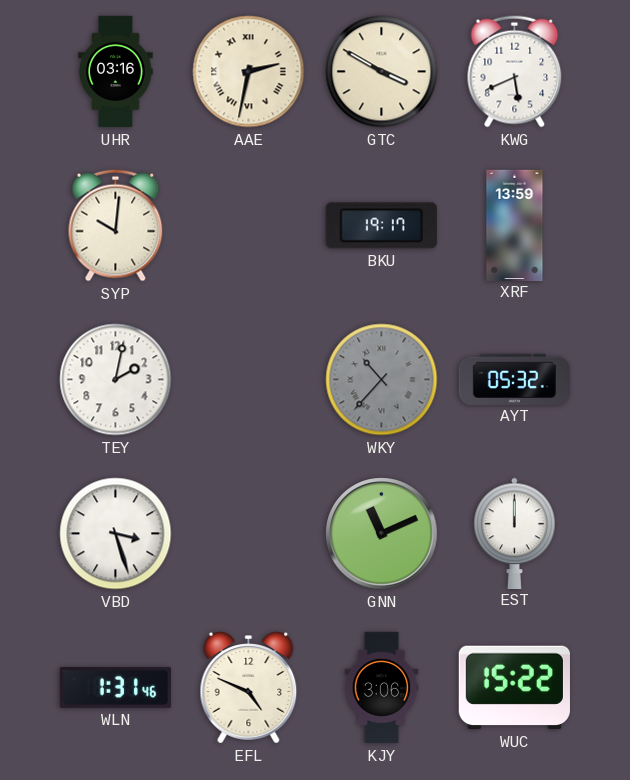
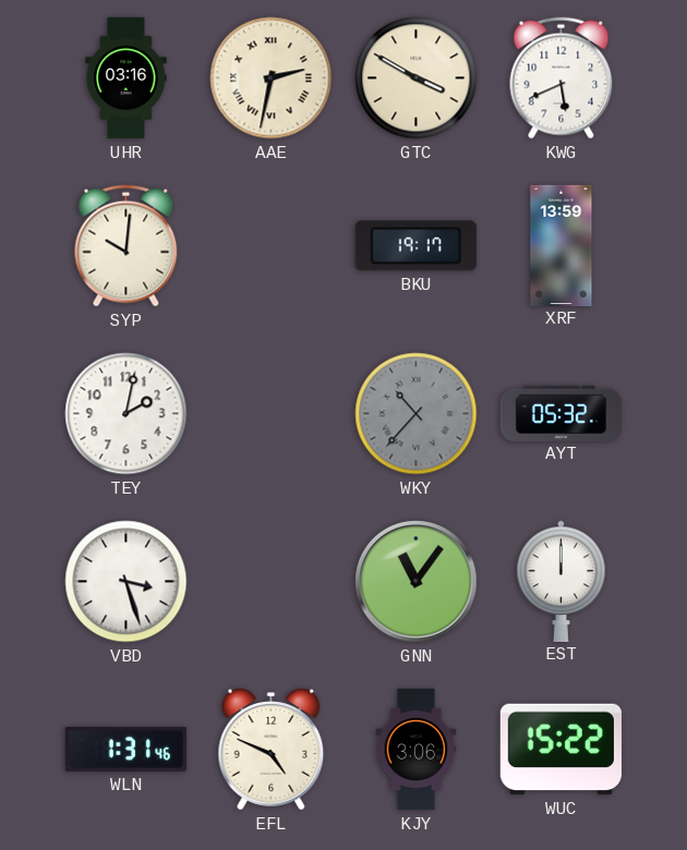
GNN: 11:11 -> 11:06 (417, 582)
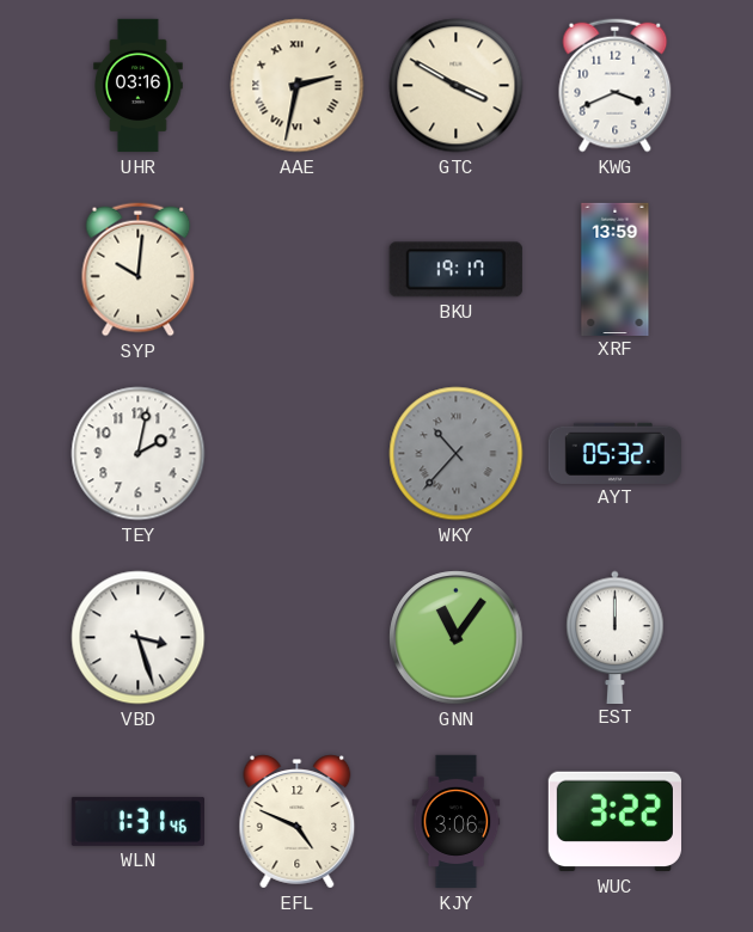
KWG: 5:41 -> 3:41 (616, 86)
WUC: 15:22 -> 3:22 (614, 822)
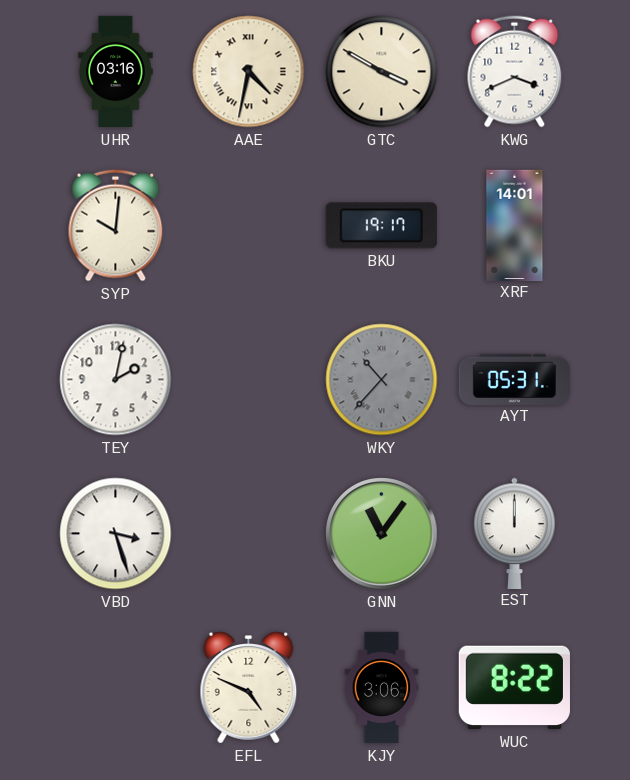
AAE: 2:32 -> 4:32 (249, 72)
XRF: 13:59 -> 14:01 (515, 225)
AYT: 05:32 -> 05:31 (514, 379)
WLN: 1:31 -> none (137, 821)
WUC: 3:22 -> 8:22 (514, 688)
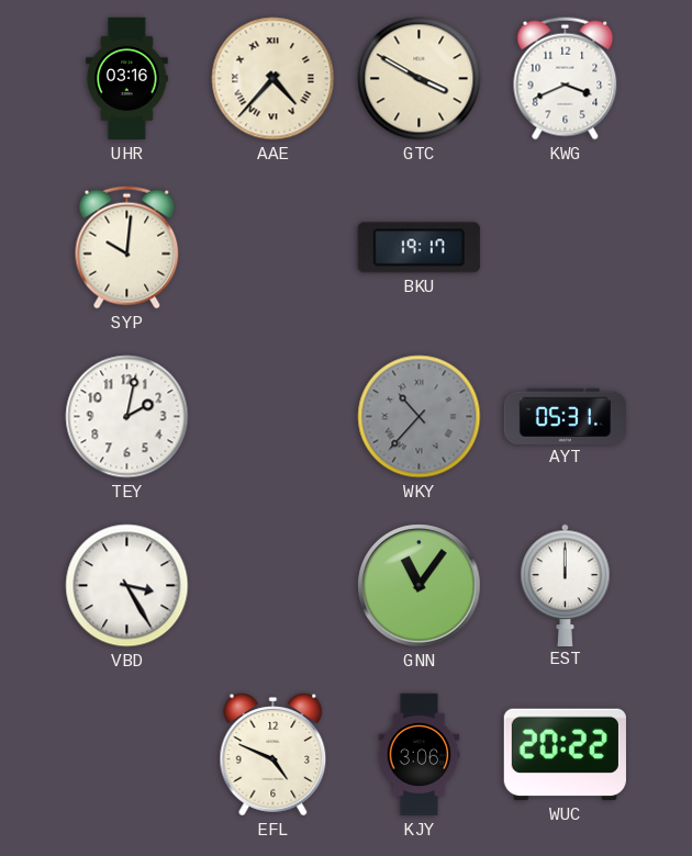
AAE: 4:32 -> 4:37 (274, 79)
XRF: 14:01 -> none (515, 225)
VBD: 3:27 -> 3:25 (127, 586)
WUC: 8:22 -> 20:22 (565, 755)
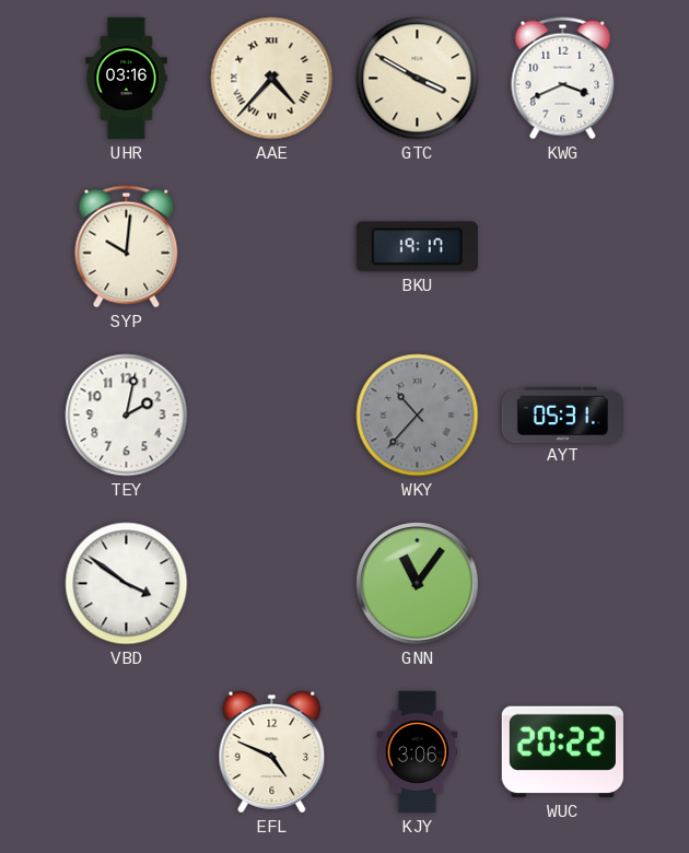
VBD: 3:25 -> 3:51 (127, 584)
EST: 12:00 -> none (566, 585)
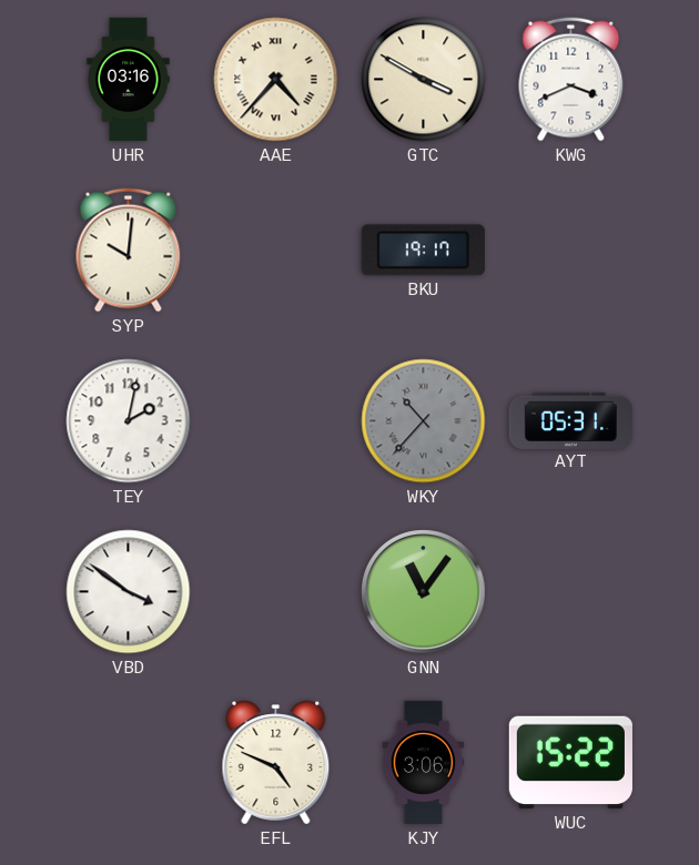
WUC: 20:22 -> 15:22 (570, 763)
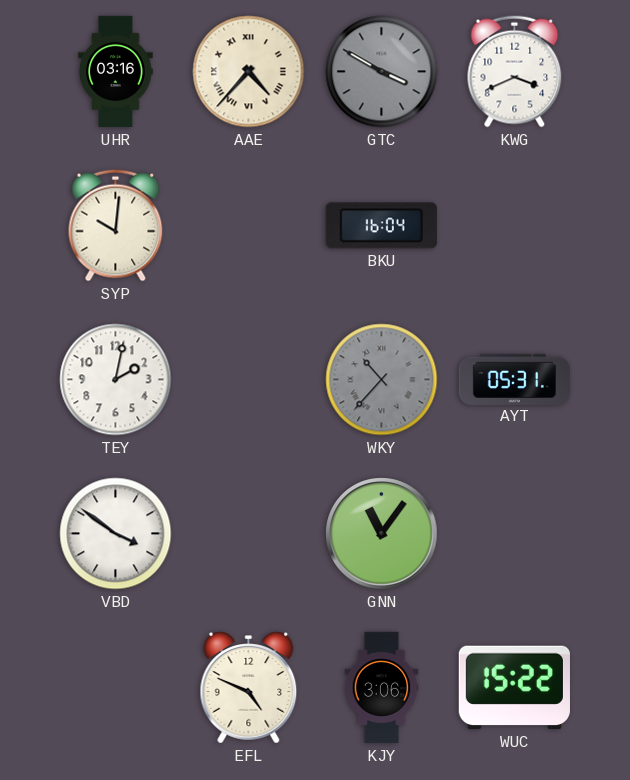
GTC dial: cream -> grey (382, 72)
BKU: 19:17 -> 16:04 (381, 226)
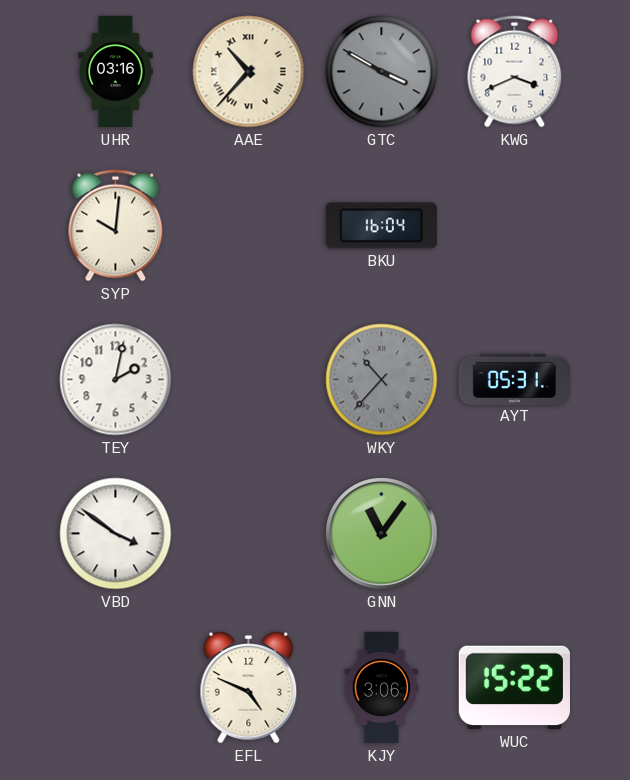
AAE: 4:37 -> 10:37 (249, 72)
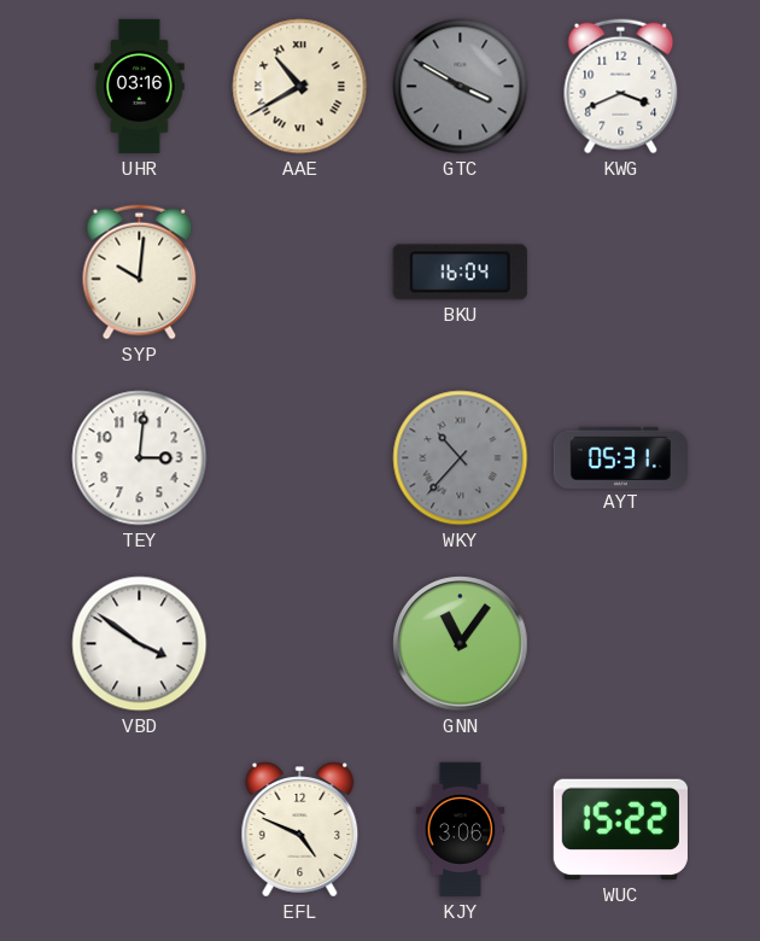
AAE: 10:37 -> 10:40 (300, 87)
TEY: 2:02 -> 3:01 (140, 458)
